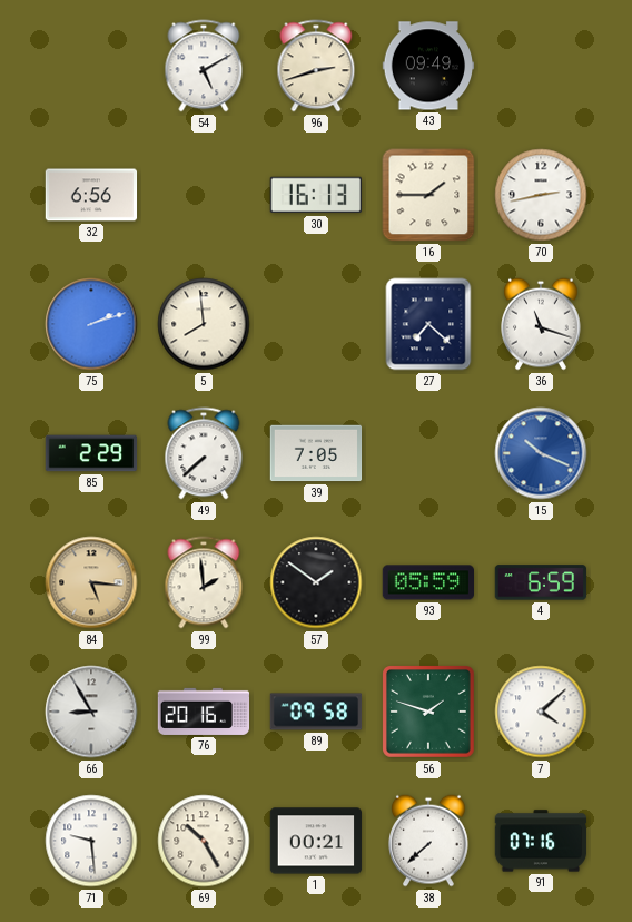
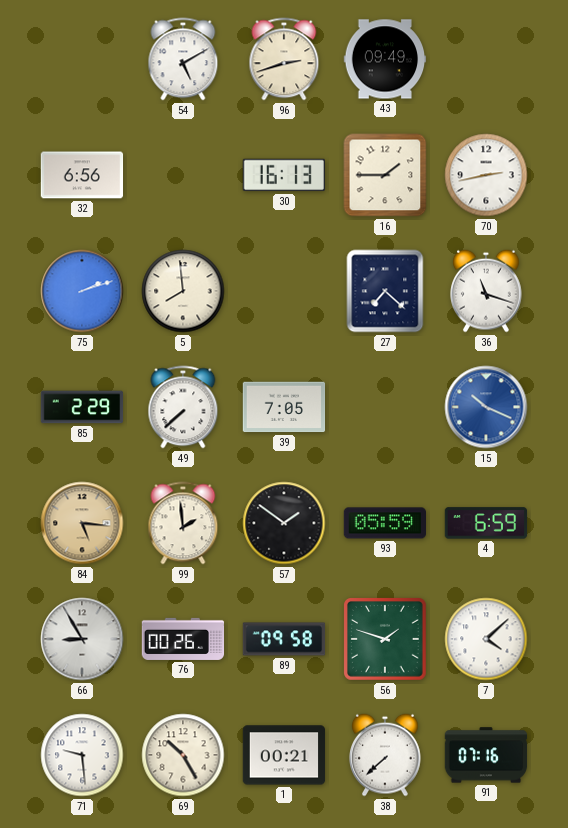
76: 20:16 -> 00:26 (183, 639)
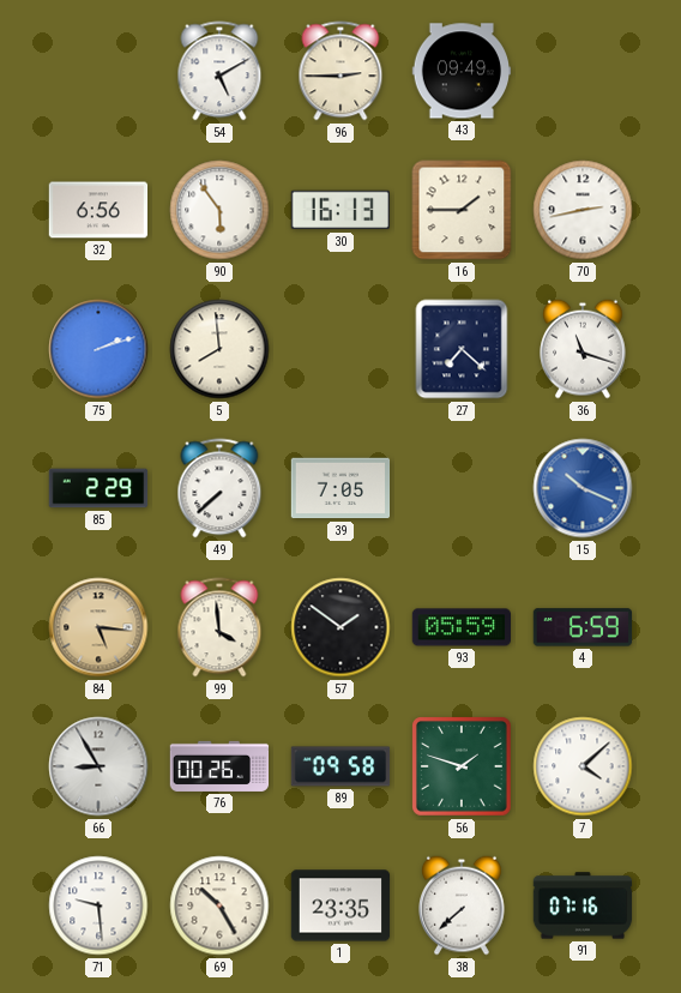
96: 2:42 -> 2:45 (340, 71)
90: none -> 5:54 (219, 210)
99: 1:59 -> 3:59 (219, 627)
1: 00:21 -> 23:35 (340, 905)
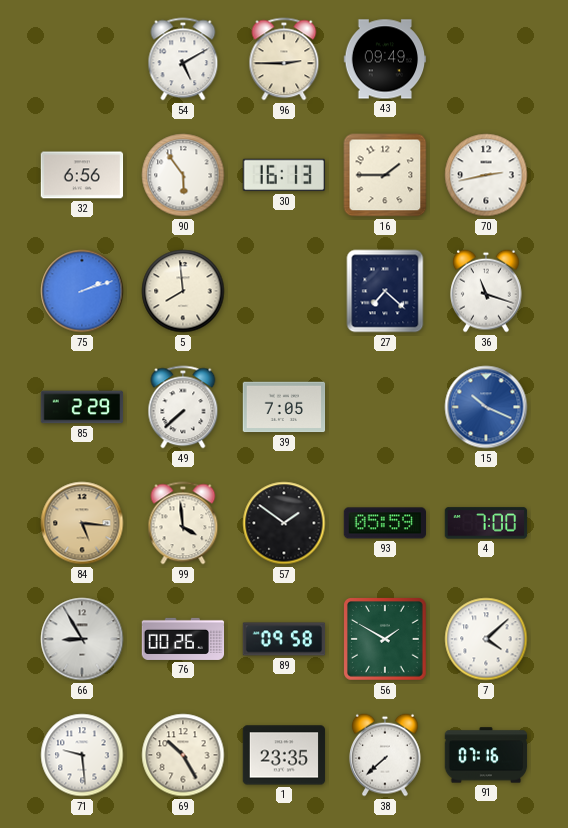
4: 6:59 -> 7:00 (486, 523)
56: 1:48 -> 1:50 (385, 639)
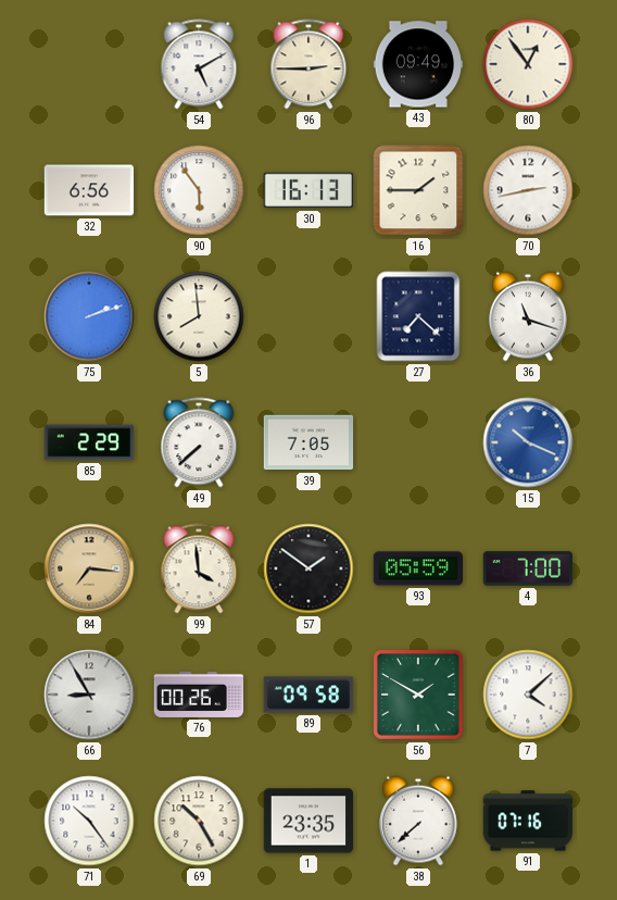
80: none -> 12:54 (528, 64)
84: 5:16 -> 7:16 (89, 568)
71: 9:29 -> 10:24 (89, 821)
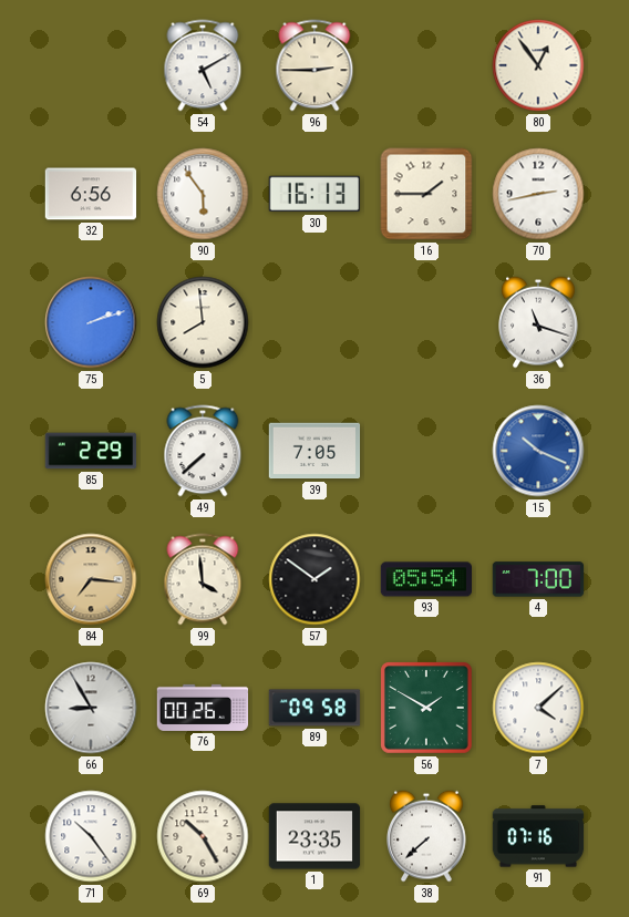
43: 09:49 -> none (418, 64)
27: 7:22 -> none (418, 316)
93: 05:59 -> 05:54 (426, 579)
